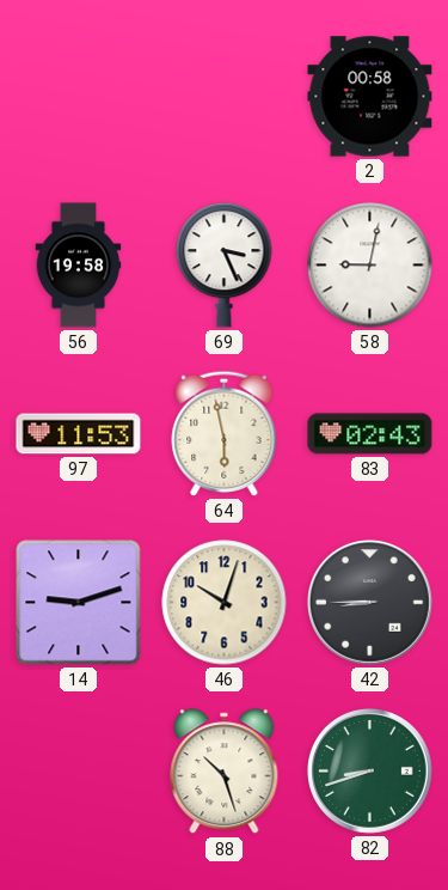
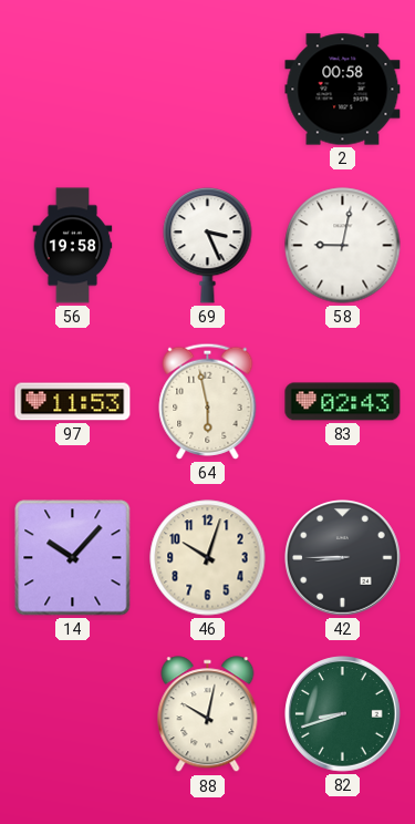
14: 9:12 -> 10:07 (73, 558)
88: 10:27 -> 10:02 (208, 714)
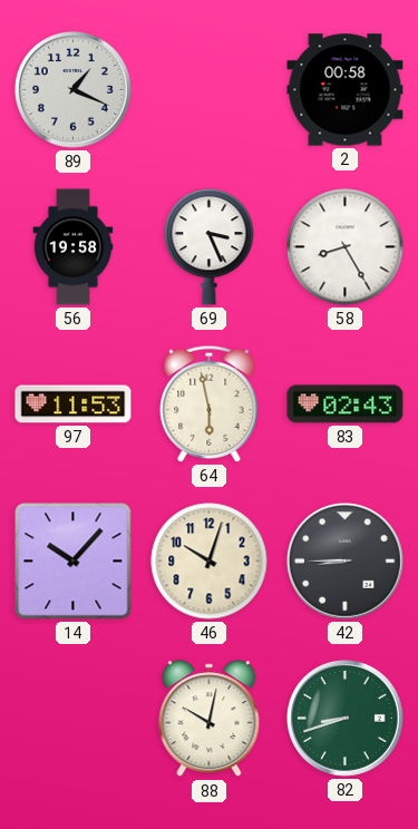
89: none -> 1:19 (74, 90)
58: 9:02 -> 8:25 (346, 247)
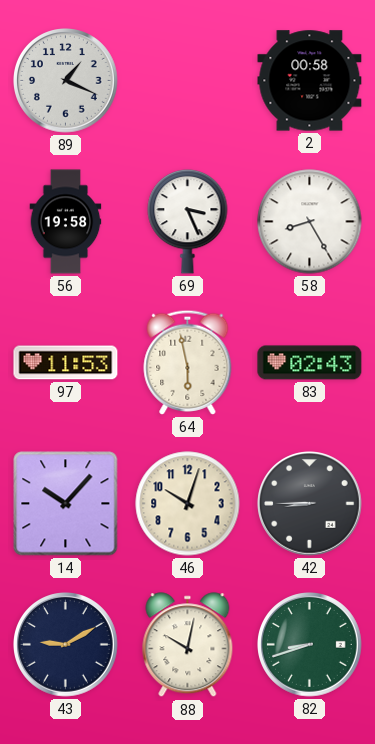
43: none -> 9:10 (66, 645)
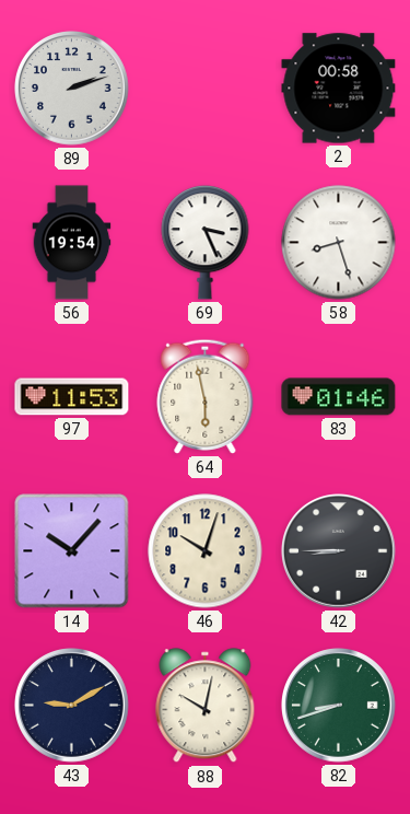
89: 1:19 -> 2:12 (72, 89)
56: 19:58 -> 19:54 (72, 243)
58: 8:25 -> 8:27 (339, 243)
83: 02:43 -> 01:46 (339, 397)
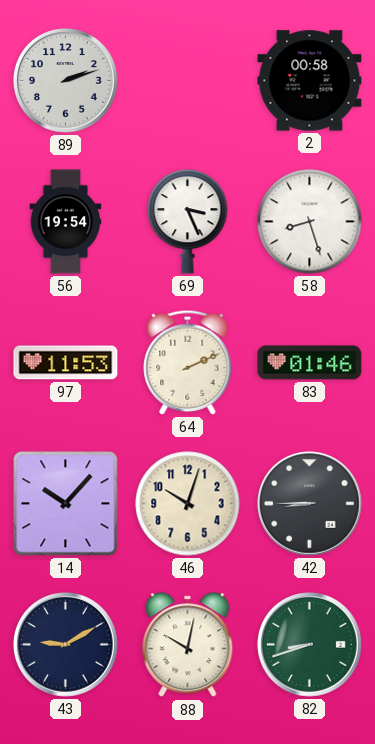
64: 5:58 -> 2:11 (188, 362)
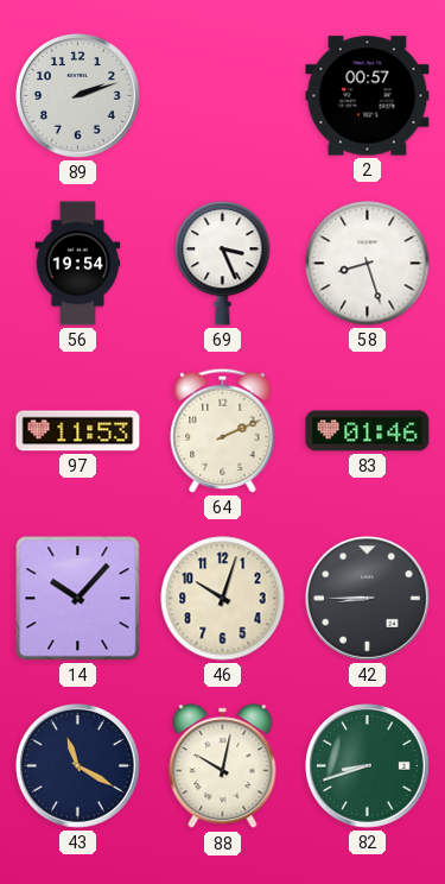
2: 00:58 -> 00:57 (368, 96)
43: 9:10 -> 11:20 (78, 766)
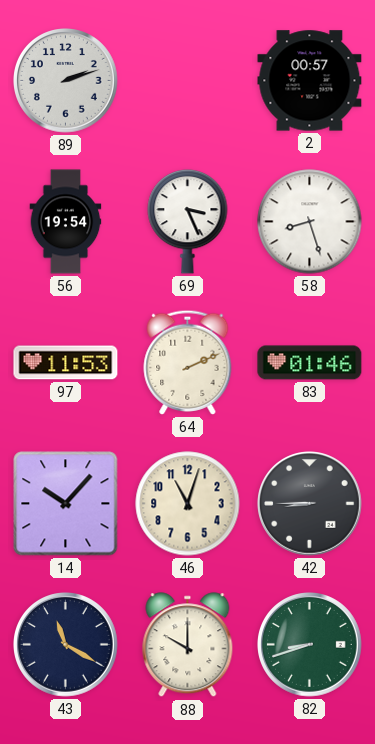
46: 10:03 -> 11:03 (188, 504)
88: 10:02 -> 10:00 (188, 645)
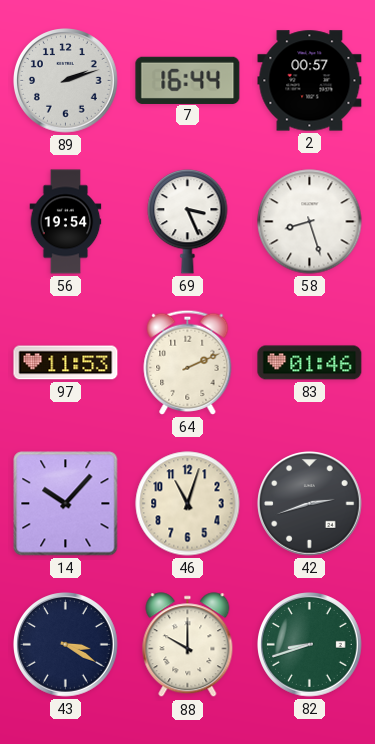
7: none -> 16:44 (188, 80)
42: 8:45 -> 2:42 (310, 504)
43: 11:20 -> 3:20 (66, 645)
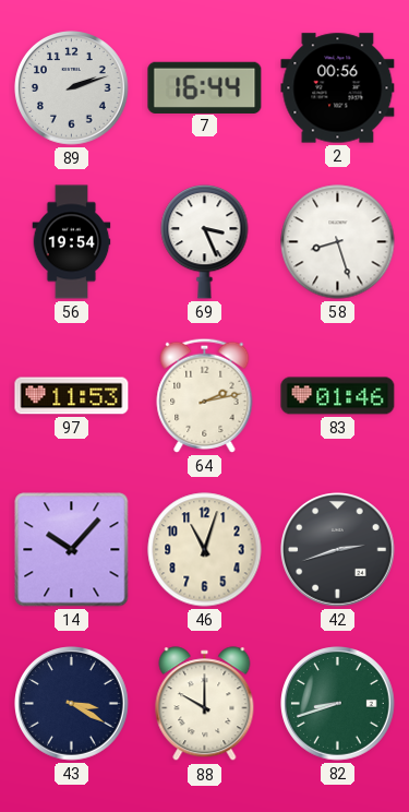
2: 00:57 -> 00:56 (338, 88)
64: 2:11 -> 2:13 (205, 395)
